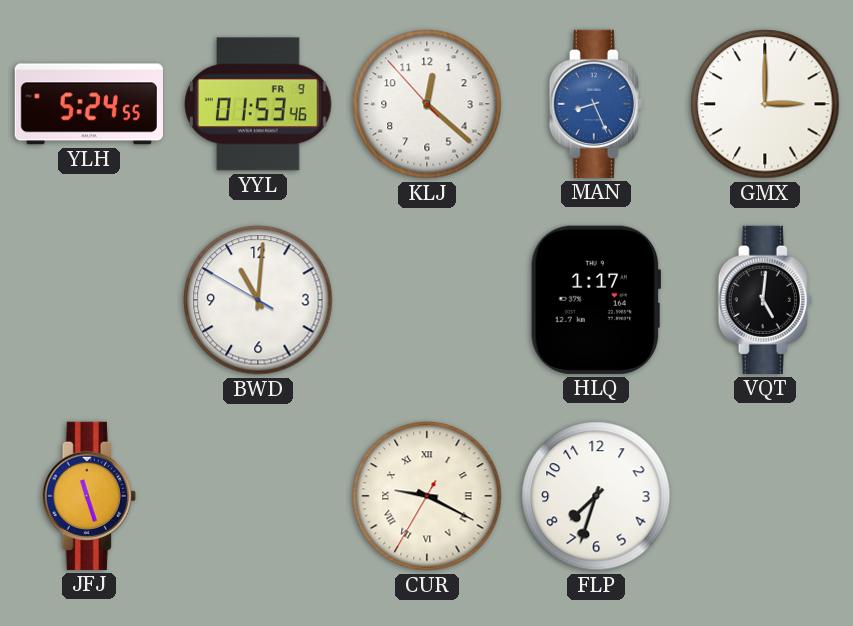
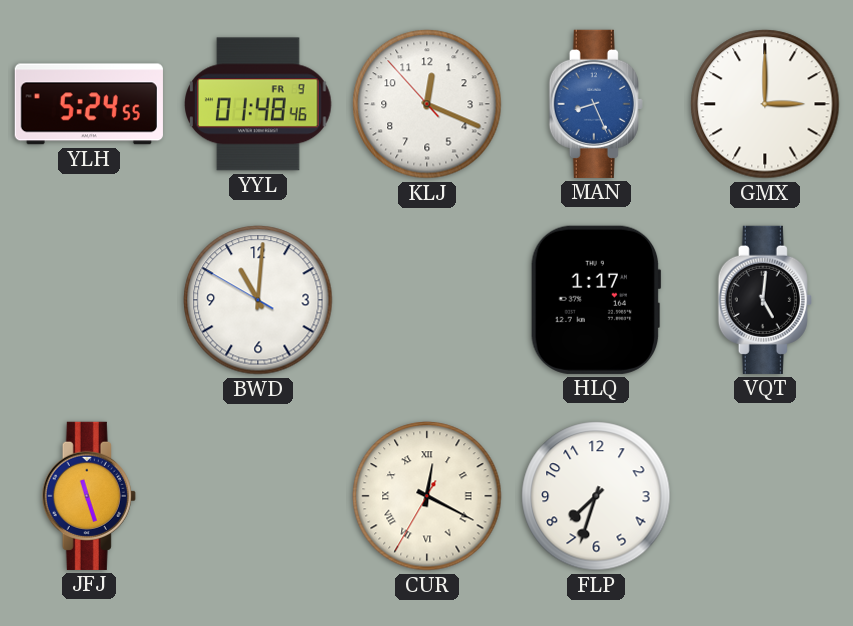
YYL: 01:53 -> 01:48 (259, 104)
KLJ: 12:21 -> 12:18 (427, 104)
CUR: 9:19 -> 12:19 (427, 496)
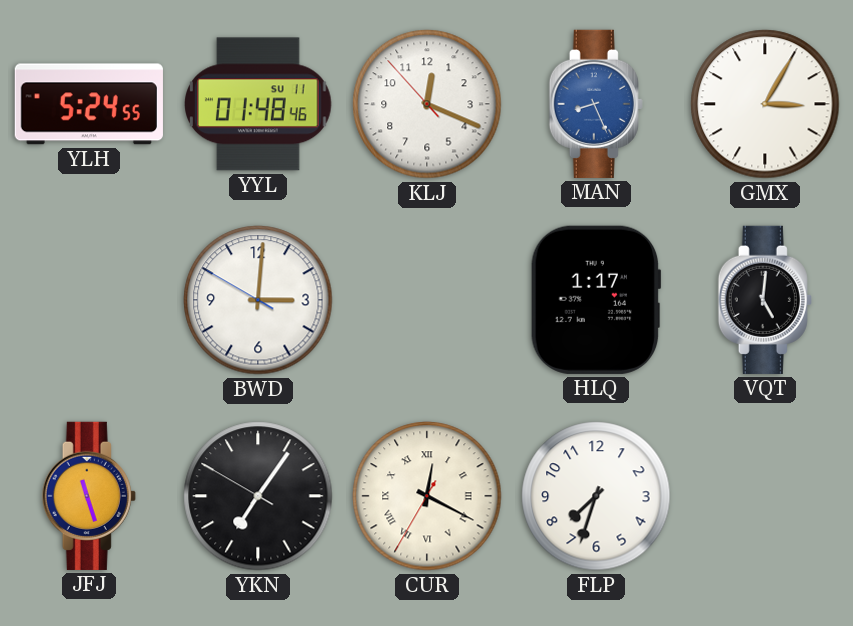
YYL date: FR 9 -> SU 11 (259, 104)
GMX: 3:00 -> 3:05 (765, 104)
BWD: 11:00 -> 3:00 (258, 300)
YKN: none -> 7:05 (258, 496)
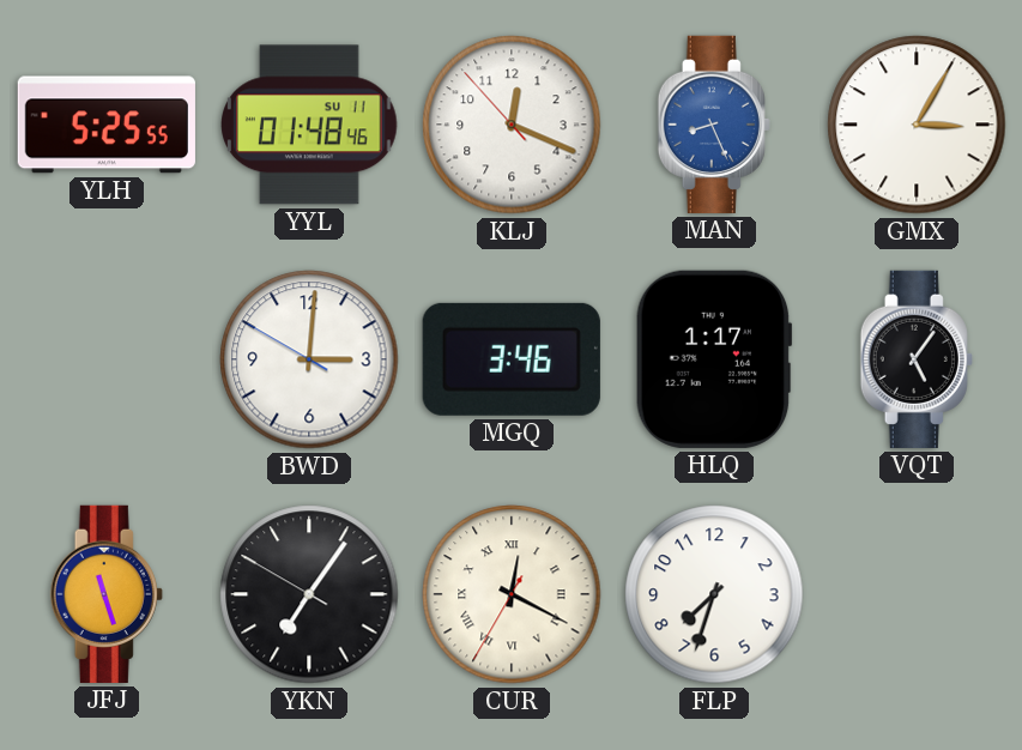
YLH: 5:24 -> 5:25 (107, 125)
MGQ: none -> 3:46 (512, 359)
VQT: 5:01 -> 5:06 (917, 359)
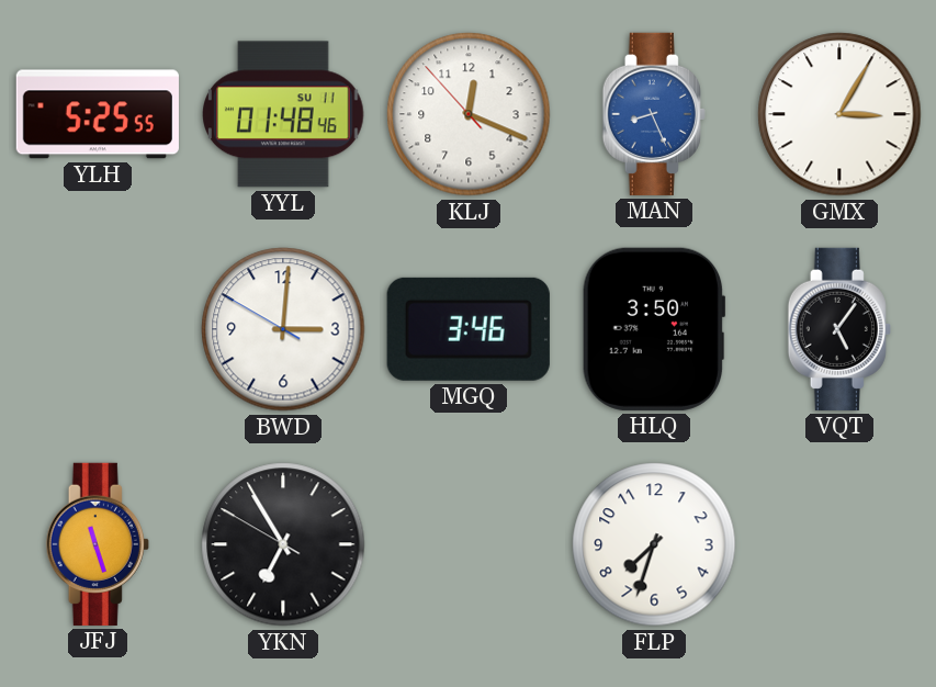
HLQ: 1:17 -> 3:50 (654, 329)
YKN: 7:05 -> 6:54 (283, 544)
CUR: 12:19 -> none (512, 594)
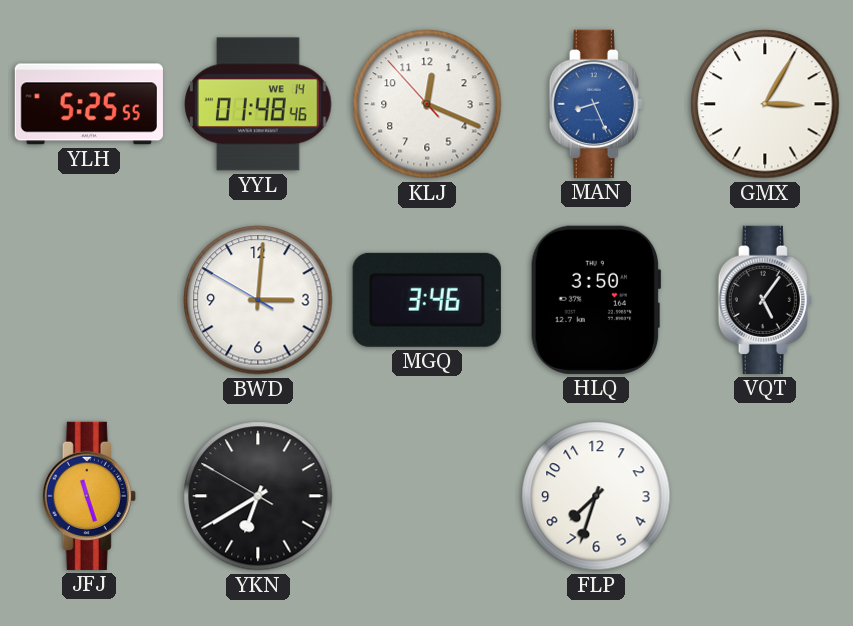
YYL date: SU 11 -> WE 14 (259, 104)
YKN: 6:54 -> 6:39 (258, 496)
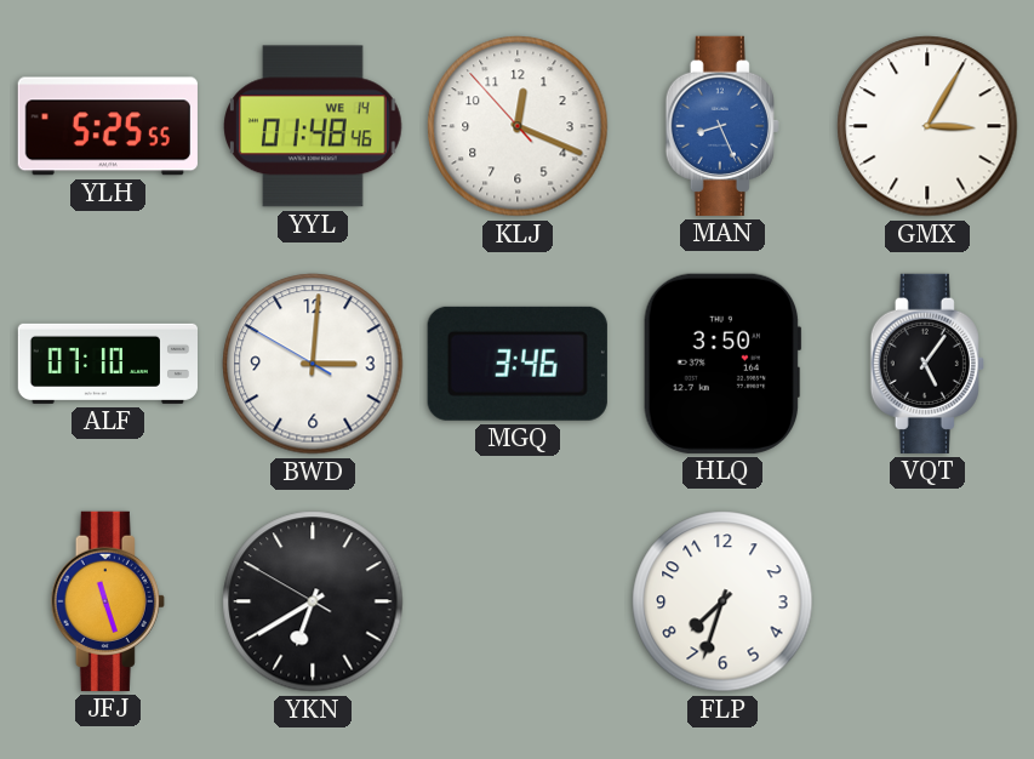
ALF: none -> 07:10 (107, 364)
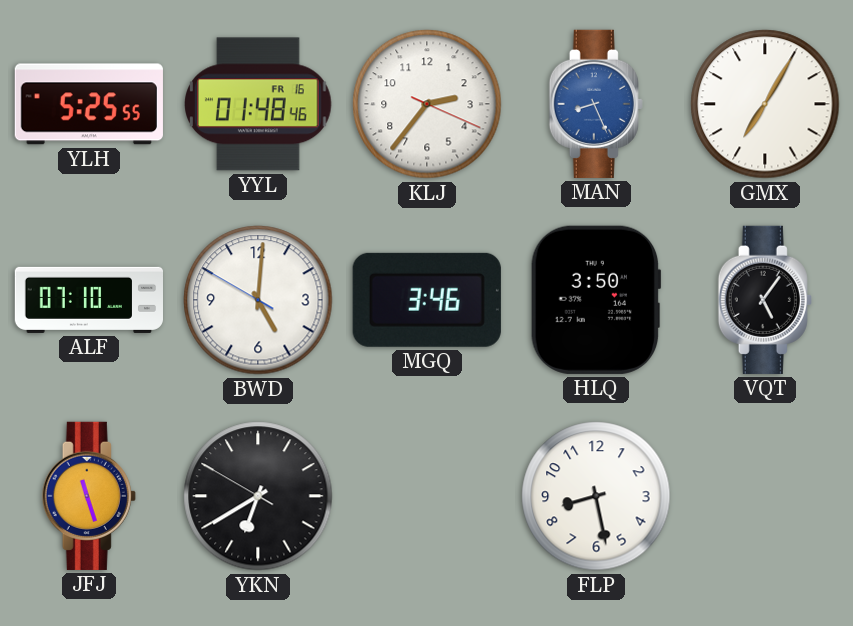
YYL date: WE 14 -> FR 16 (259, 104)
KLJ: 12:18 -> 2:36 (427, 104)
GMX: 3:05 -> 7:05 (765, 104)
BWD: 3:00 -> 5:00 (258, 300)
FLP: 7:33 -> 8:28 (596, 496)
